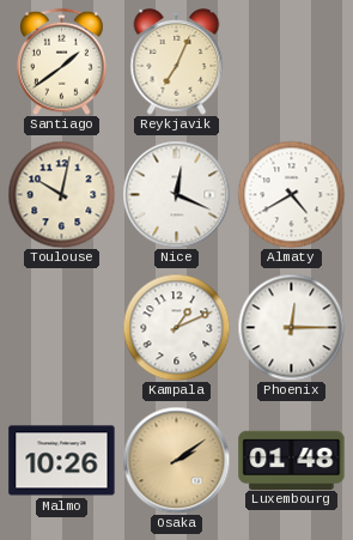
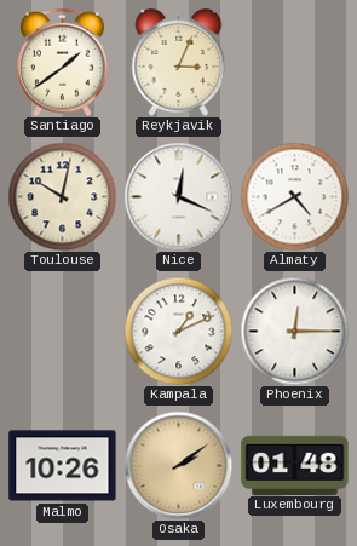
Reykjavik: 7:04 -> 3:04 (179, 62)
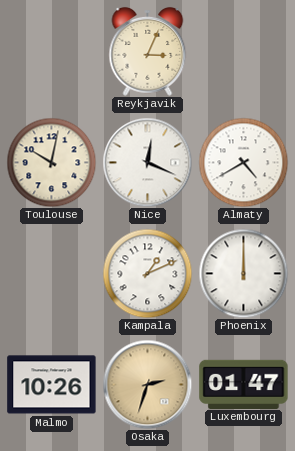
Santiago: 1:39 -> none (63, 62)
Phoenix: 12:15 -> 12:00 (243, 273)
Osaka: 2:09 -> 2:33 (147, 384)
Luxembourg: 01:48 -> 01:47 (244, 384)
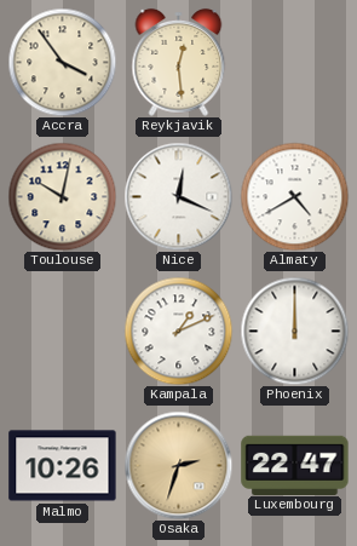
Accra: none -> 3:54 (62, 62)
Reykjavik: 3:04 -> 12:29 (179, 62)
Luxembourg: 01:47 -> 22:47 (295, 465)
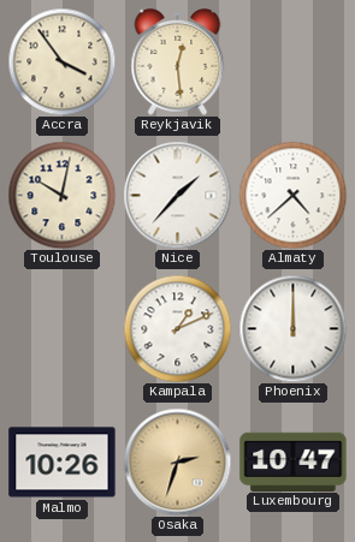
Nice: 12:19 -> 1:37 (177, 195)
Almaty: 4:40 -> 4:38 (292, 195)
Luxembourg: 22:47 -> 10:47 (294, 461)
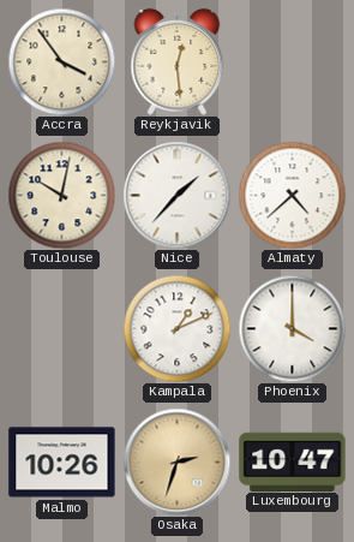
Phoenix: 12:00 -> 4:00 (292, 328)
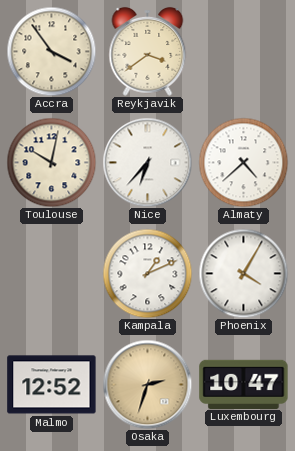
Reykjavik: 12:29 -> 3:39 (148, 51)
Nice: 1:37 -> 6:37 (147, 162)
Phoenix: 4:00 -> 4:05 (243, 273)
Malmo: 10:26 -> 12:52 (52, 385)
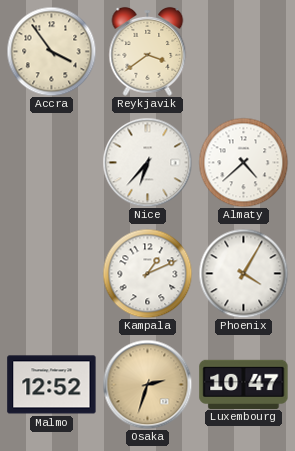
Toulouse: 10:02 -> none (51, 162)
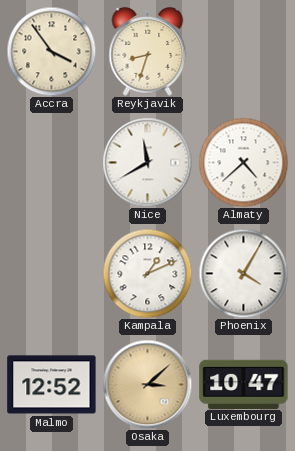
Reykjavik: 3:39 -> 8:33 (148, 51)
Nice: 6:37 -> 11:40 (147, 162)
Osaka: 2:33 -> 3:08 (147, 384)
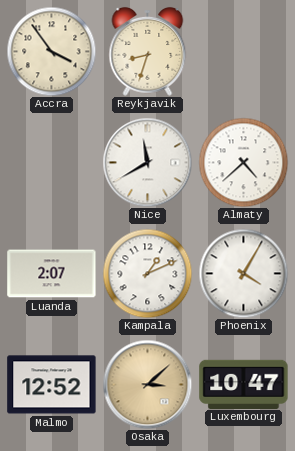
Luanda: none -> 2:07 (52, 274)
